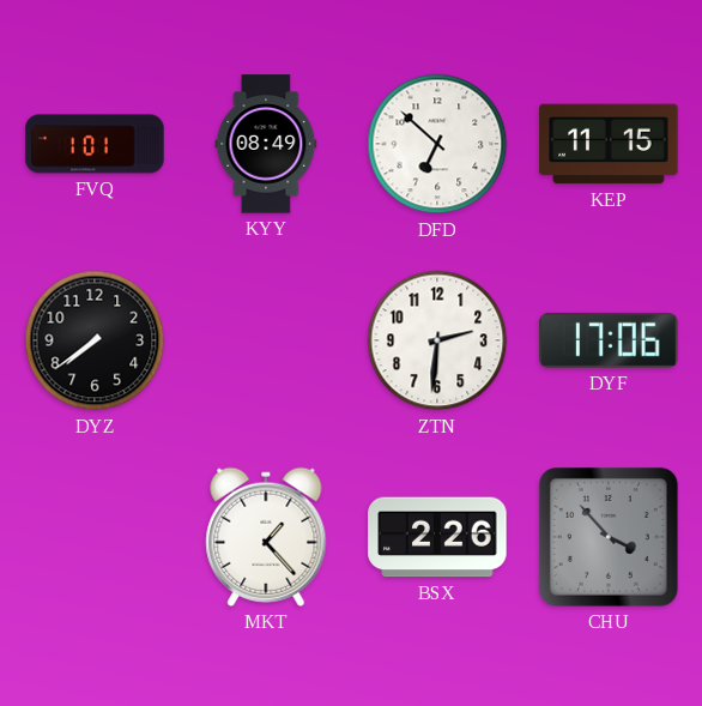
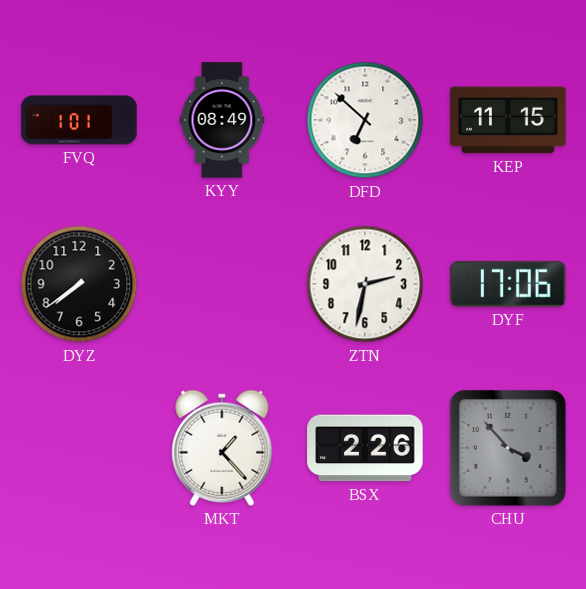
ZTN: 2:31 -> 2:32 (365, 284)
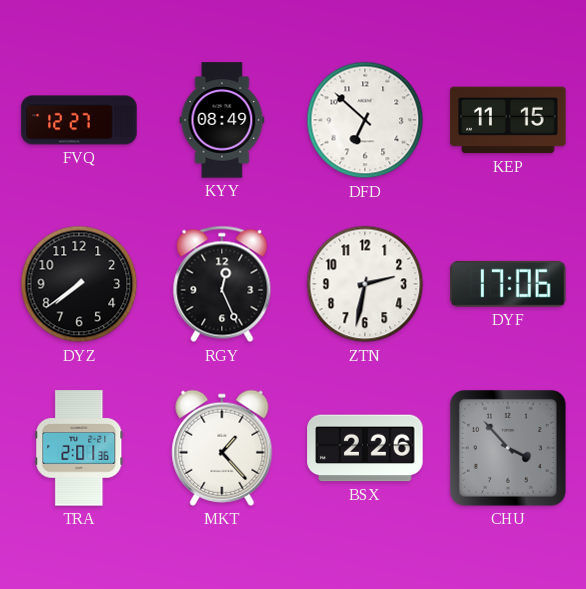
FVQ: 1:01 -> 12:27 (79, 120)
RGY: none -> 12:26 (222, 284)
TRA: none -> 2:01 (79, 448)
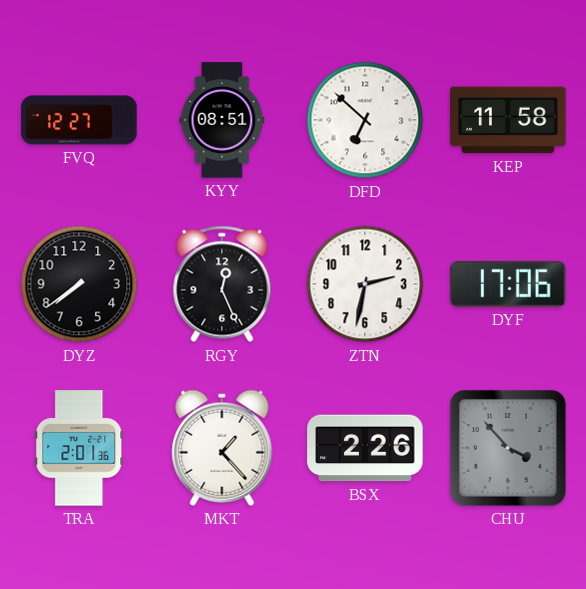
KYY: 08:49 -> 08:51 (222, 120)
KEP: 11:15 -> 11:58 (508, 120)
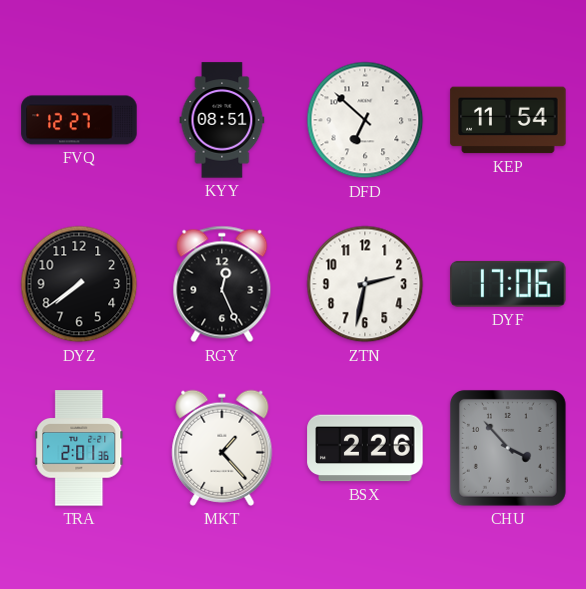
KEP: 11:58 -> 11:54 (508, 120)
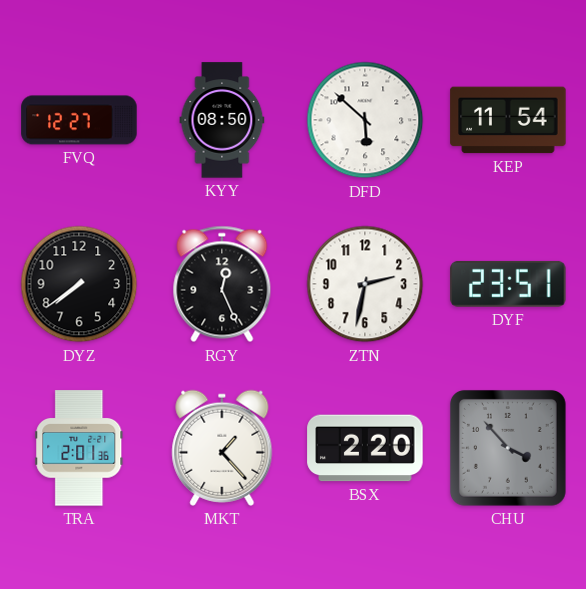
KYY: 08:51 -> 08:50 (222, 120)
DFD: 6:52 -> 5:52 (365, 120)
DYF: 17:06 -> 23:51 (508, 284)
BSX: 2:26 -> 2:20 (365, 448)
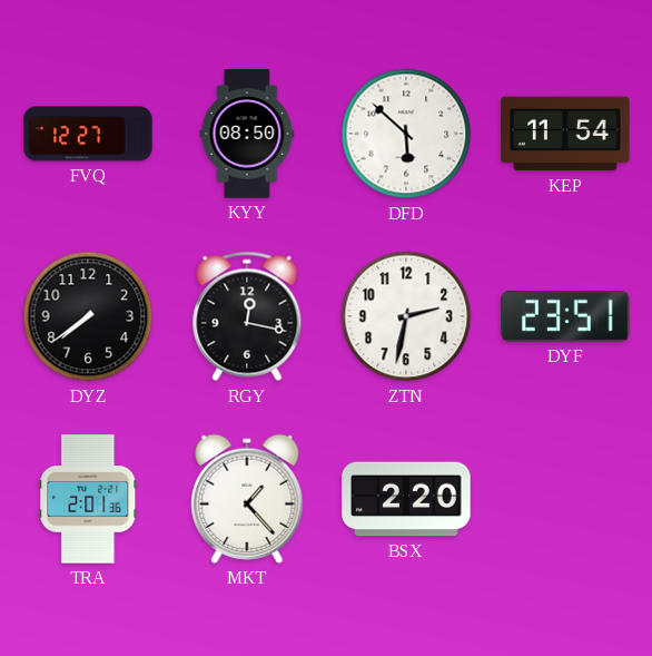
RGY: 12:26 -> 12:17 (247, 316)
CHU: 3:53 -> none (508, 448)
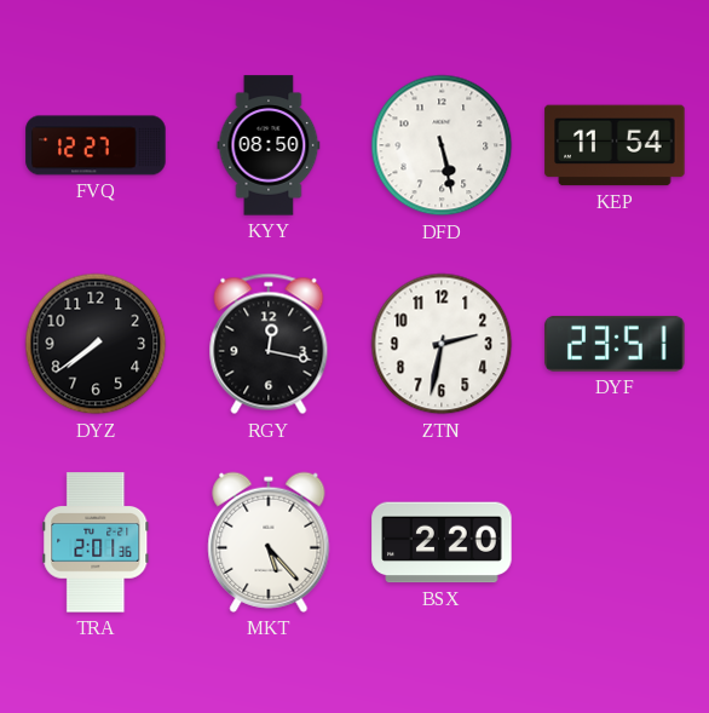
DFD: 5:52 -> 5:28 (442, 145)
MKT: 1:23 -> 5:23 (269, 542)
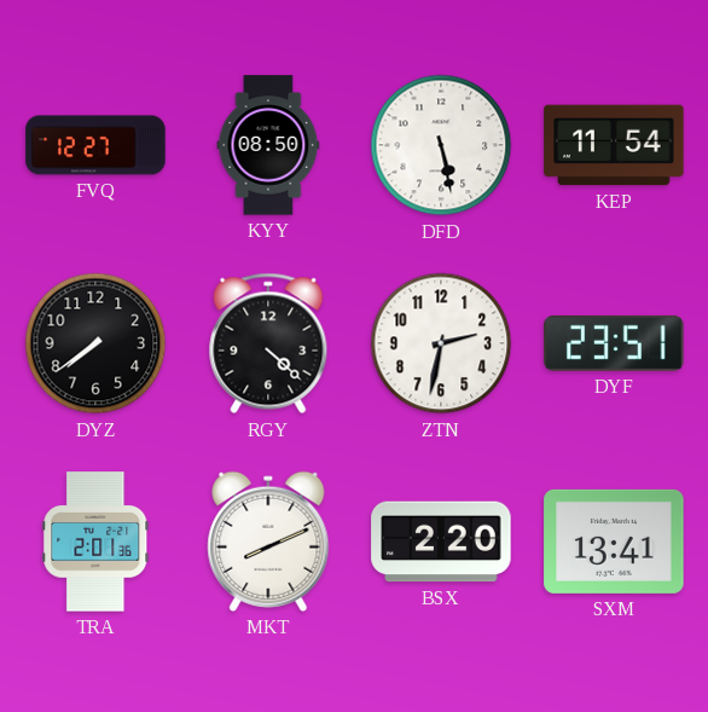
RGY: 12:17 -> 4:22 (268, 343)
MKT: 5:23 -> 8:11 (268, 542)
SXM: none -> 13:41 (614, 542)
